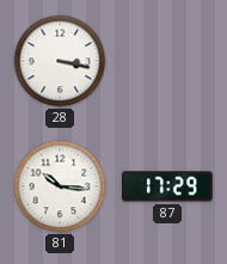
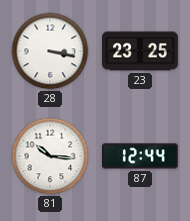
23: none -> 23:25 (140, 51)
87: 17:29 -> 12:44 (140, 156)
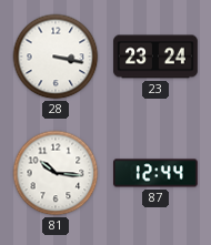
23: 23:25 -> 23:24 (155, 57)
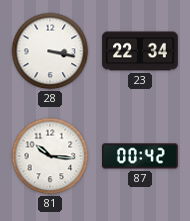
23: 23:24 -> 22:34 (140, 51)
87: 12:44 -> 00:42 (140, 156)
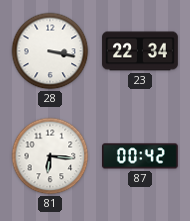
81: 10:16 -> 6:16 (50, 156)
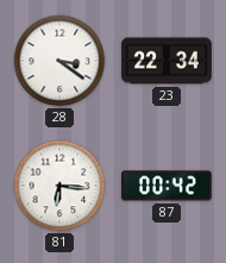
28: 3:17 -> 3:21 (59, 61)
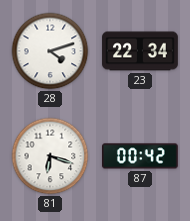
28: 3:21 -> 4:12 (50, 51)
81: 6:16 -> 6:18 (50, 156)
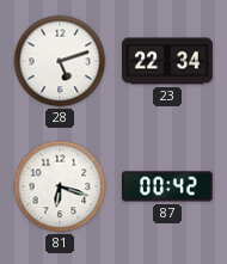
28: 4:12 -> 5:12 (60, 61)
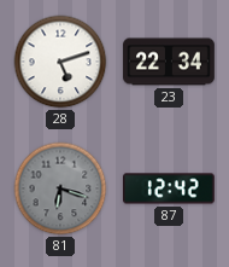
81 dial: white -> grey (60, 188)
87: 00:42 -> 12:42 (169, 188)
